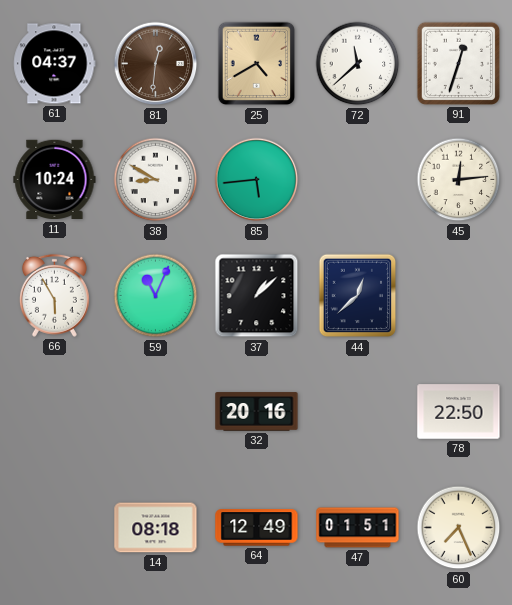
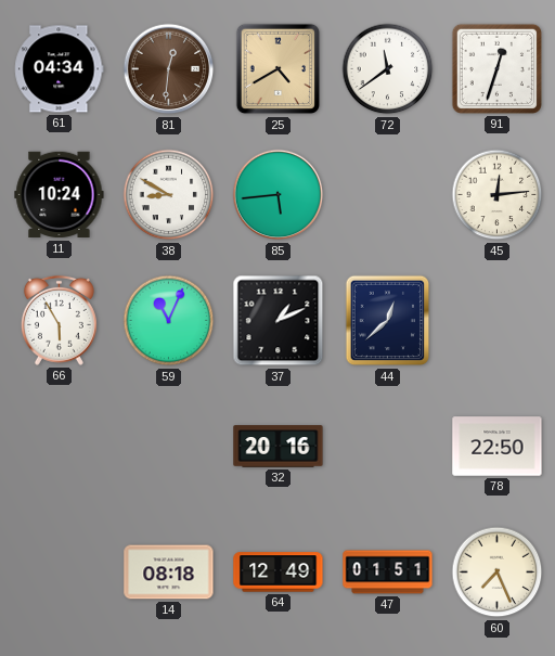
61: 04:37 -> 04:34 (60, 69)
72: 11:38 -> 11:39 (388, 69)
37: 1:08 -> 1:11 (279, 321)
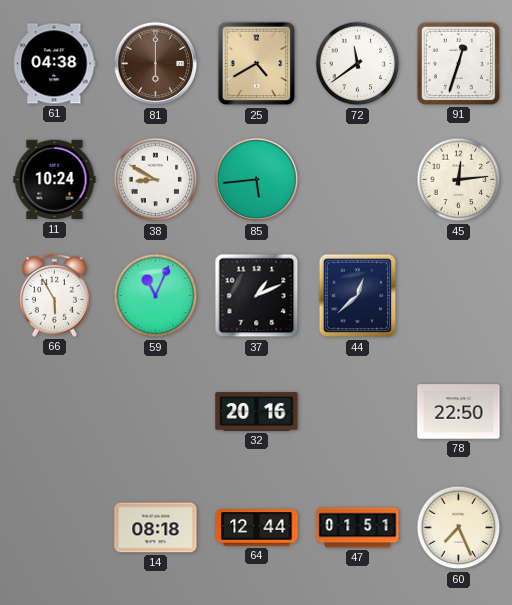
61: 04:34 -> 04:38 (55, 64)
81: 12:31 -> 6:00 (156, 64)
64: 12:49 -> 12:44 (257, 528)
